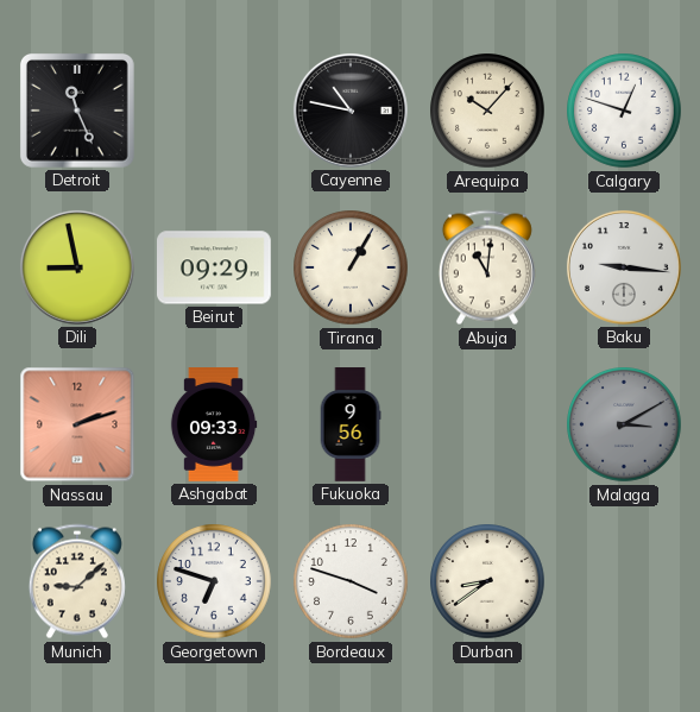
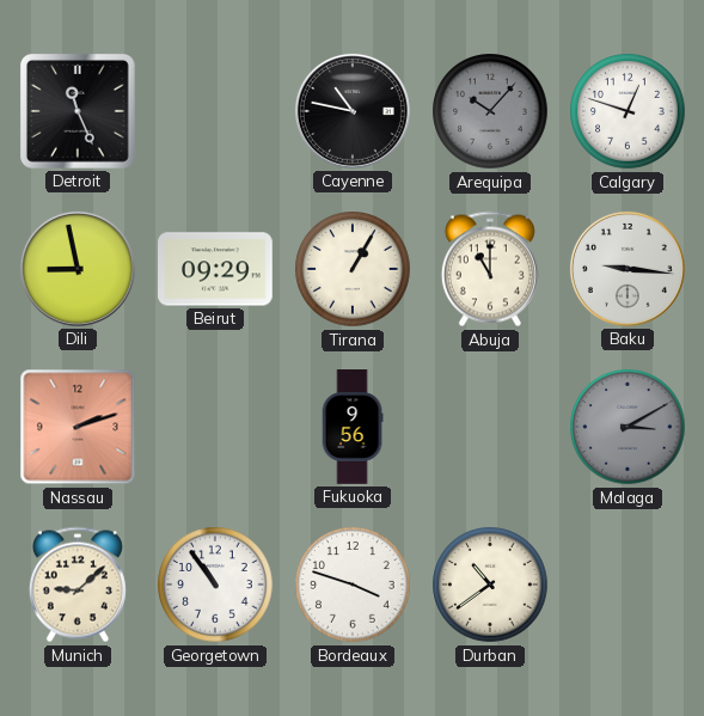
Arequipa dial: cream -> grey (490, 111)
Abuja: 11:01 -> 11:00 (490, 269)
Ashgabat: 09:33 -> none (214, 424)
Georgetown: 6:48 -> 10:54 (215, 585)
Durban: 8:39 -> 10:39 (490, 585)
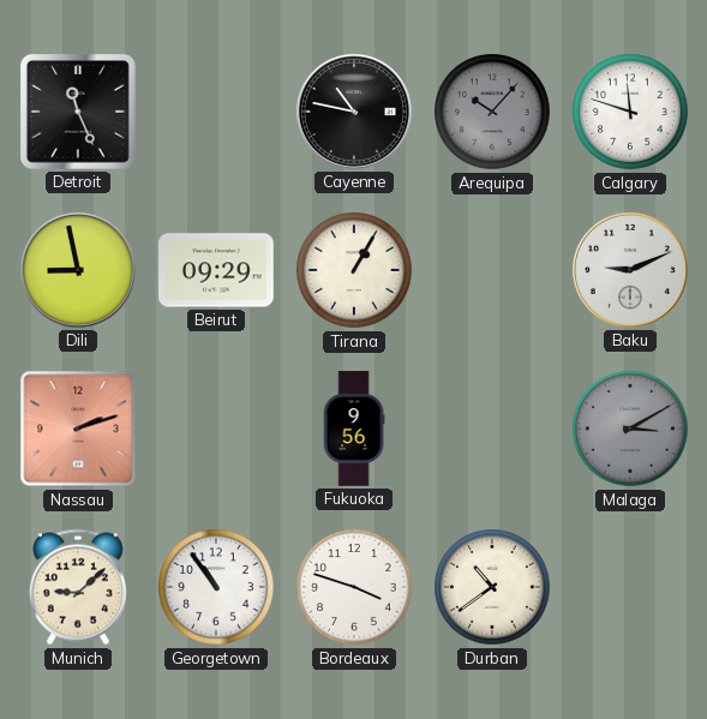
Calgary: 12:48 -> 11:48 (630, 112)
Abuja: 11:00 -> none (490, 269)
Baku: 9:16 -> 9:11 (630, 270)
